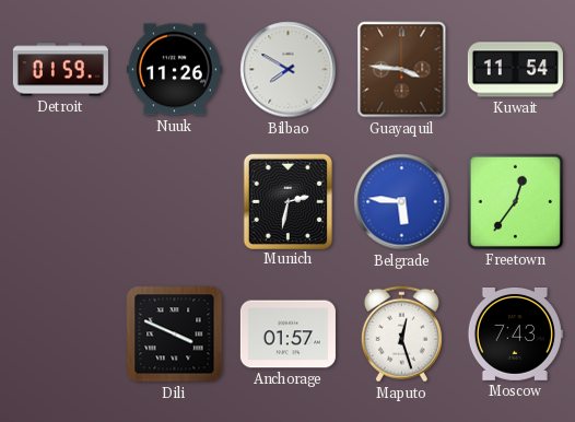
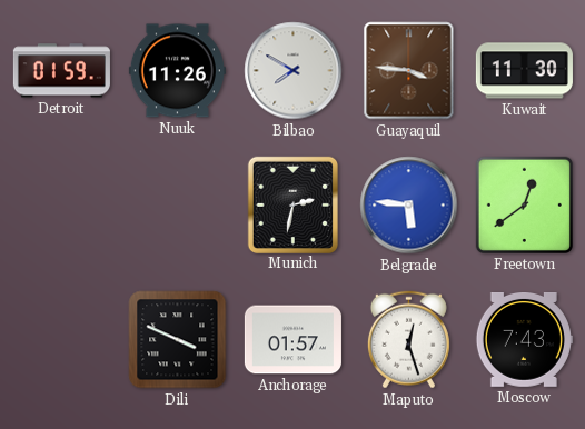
Kuwait: 11:54 -> 11:30 (524, 71)
Freetown: 12:36 -> 12:39 (524, 204)
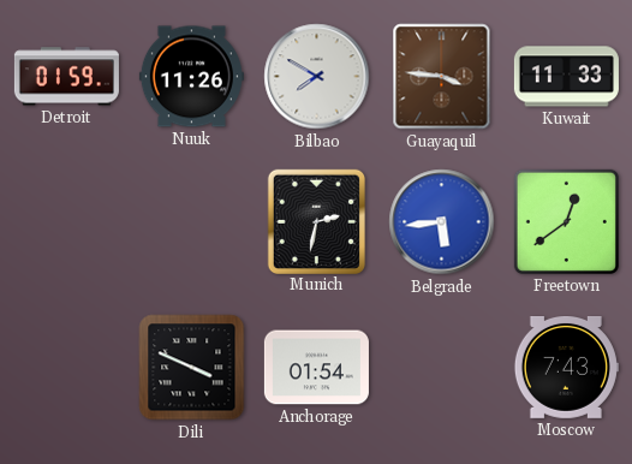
Kuwait: 11:30 -> 11:33 (566, 77)
Belgrade: 5:46 -> 5:44 (442, 222)
Anchorage: 01:57 -> 01:54 (316, 368)
Maputo: 12:27 -> none (408, 340)
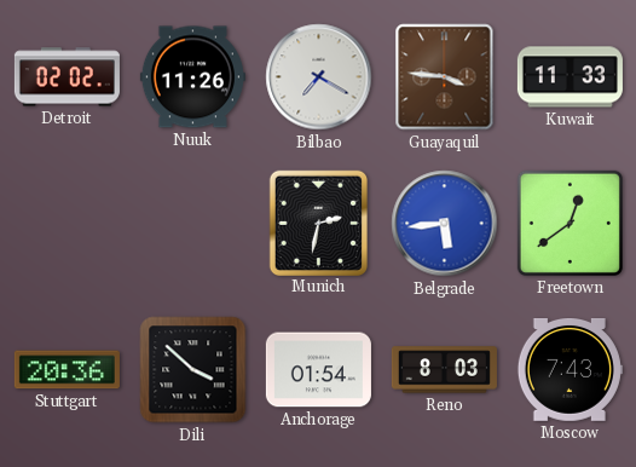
Detroit: 01:59 -> 02:02 (67, 77)
Bilbao: 7:50 -> 7:20 (319, 77)
Stuttgart: none -> 20:36 (67, 370)
Dili: 3:49 -> 3:52 (193, 370)
Reno: none -> 8:03 (444, 370)
